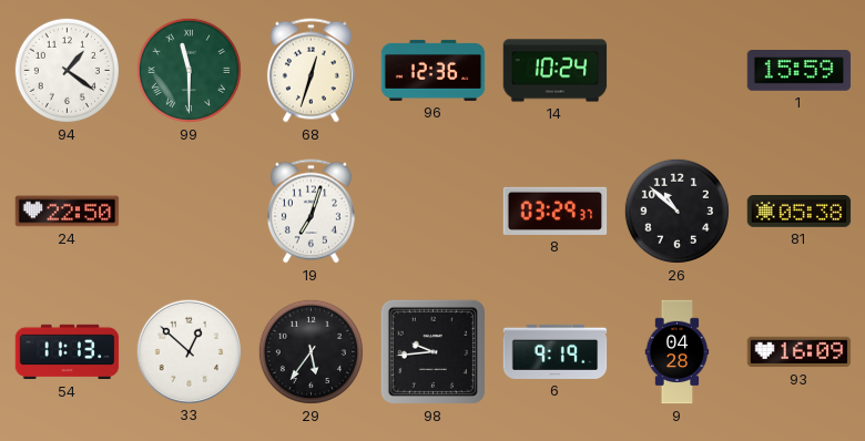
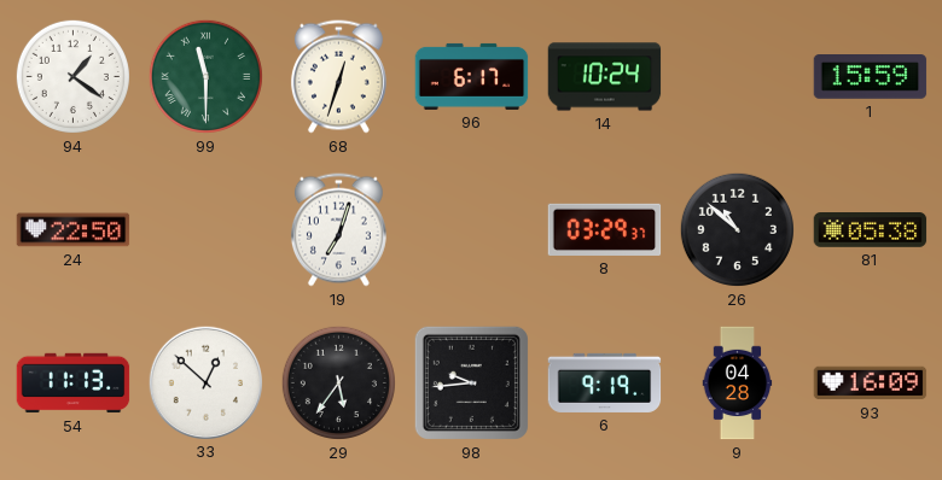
96: 12:36 -> 6:17 (472, 76)
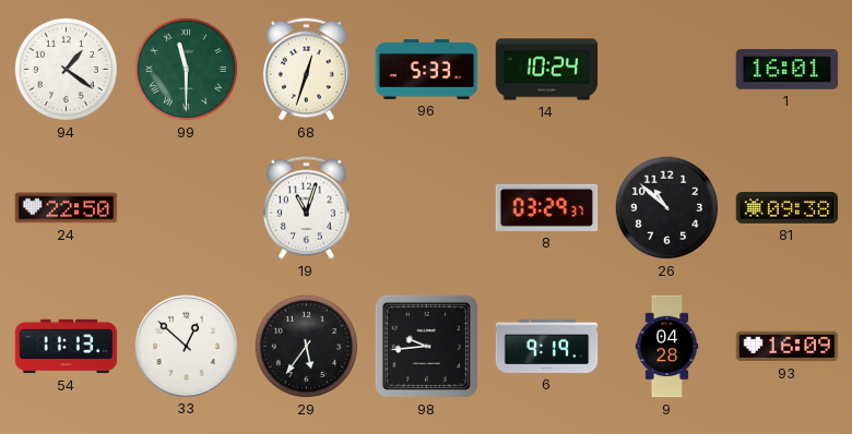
96: 6:17 -> 5:33 (427, 69)
1: 15:59 -> 16:01 (788, 70)
19: 7:03 -> 11:03 (306, 208)
81: 05:38 -> 09:38 (788, 208)
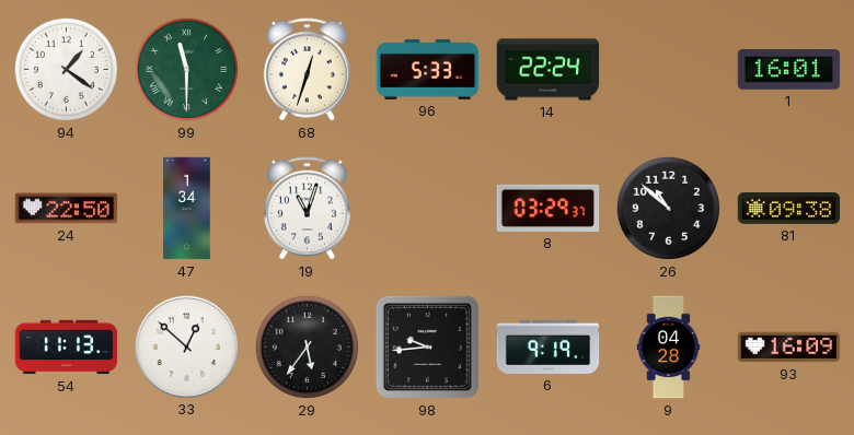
14: 10:24 -> 22:24 (549, 70)
47: none -> 1:34 (187, 209)
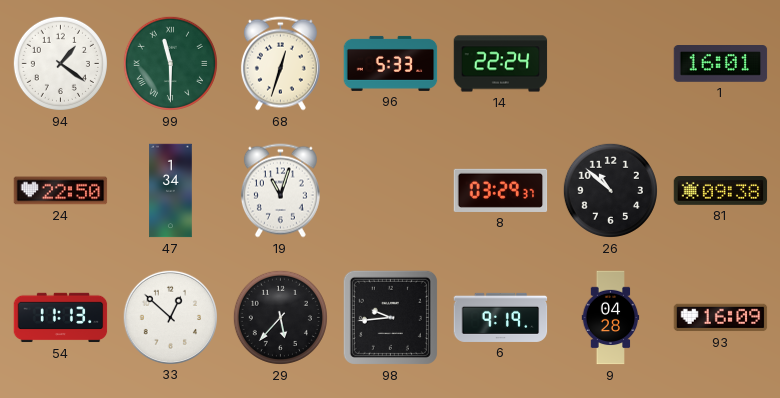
29: 5:36 -> 5:37 (280, 317)
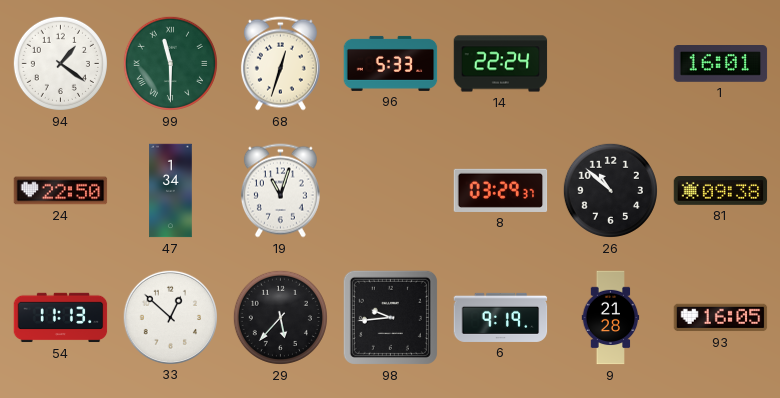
9: 04:28 -> 21:28 (611, 318)
93: 16:09 -> 16:05 (721, 318)
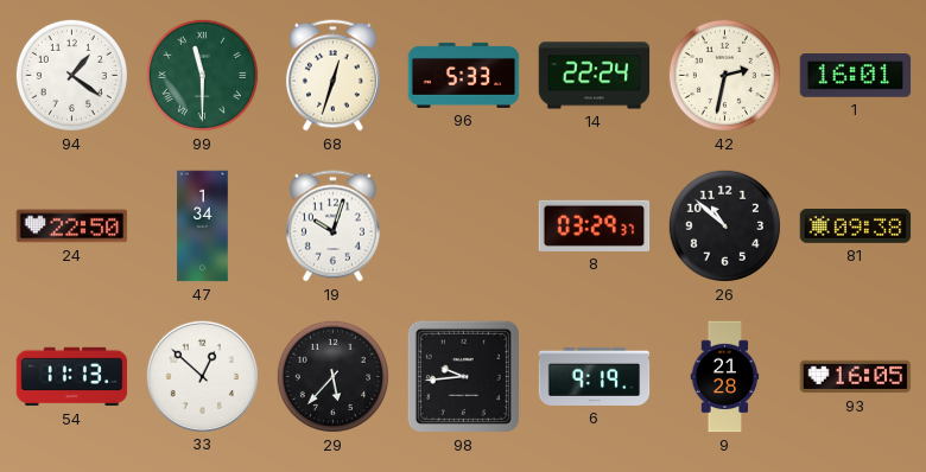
42: none -> 2:32 (724, 75)
19: 11:03 -> 10:03 (332, 227)
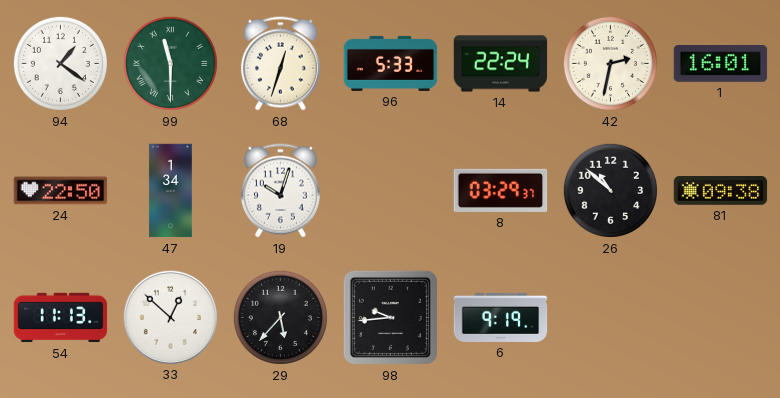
9: 21:28 -> none (725, 377)
93: 16:05 -> none (856, 377)
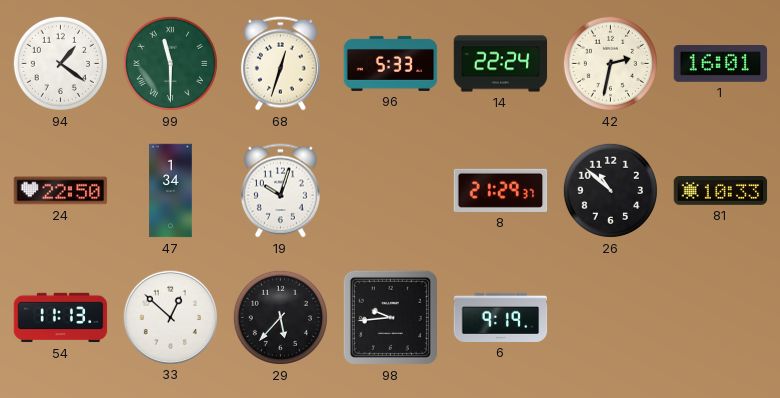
8: 03:29 -> 21:29 (501, 190)
81: 09:38 -> 10:33 (721, 191)
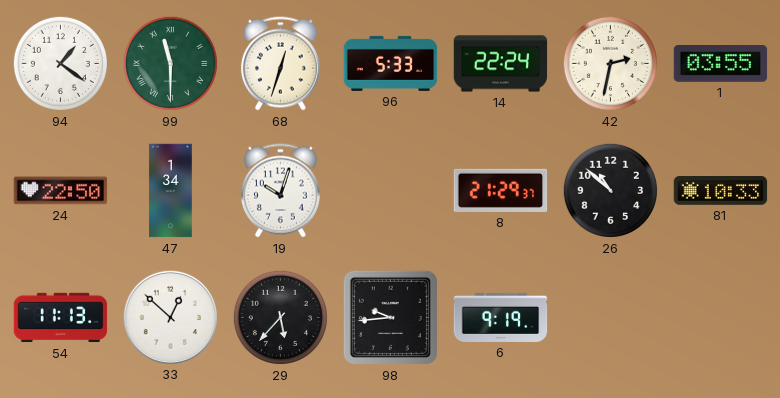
1: 16:01 -> 03:55 (721, 64)
